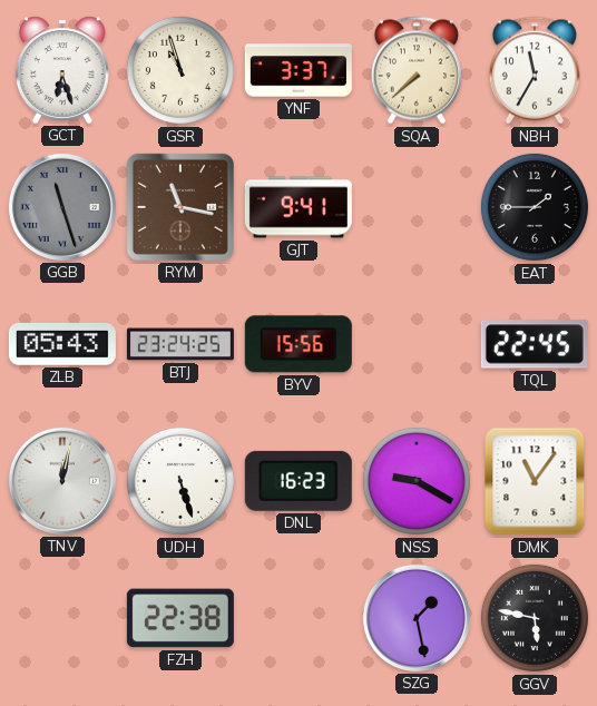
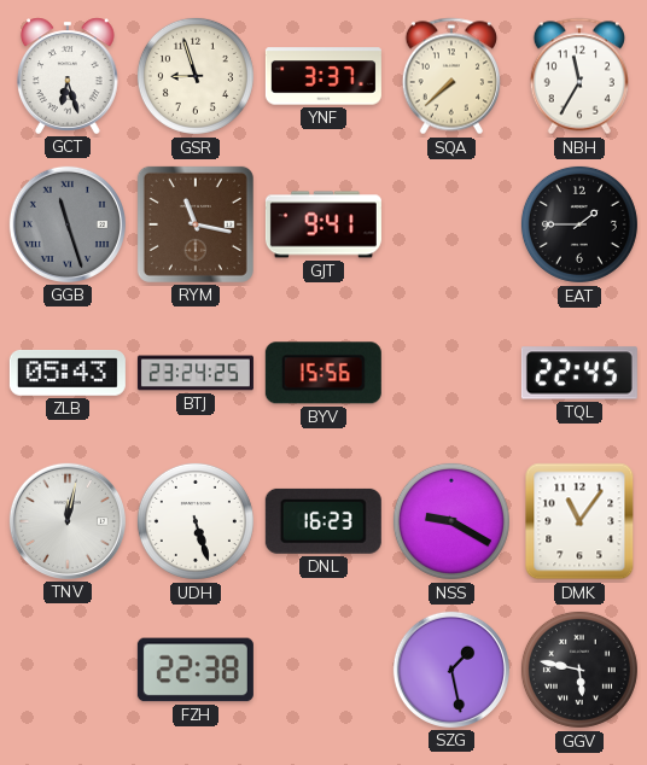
GSR: 10:57 -> 8:57 (196, 76)
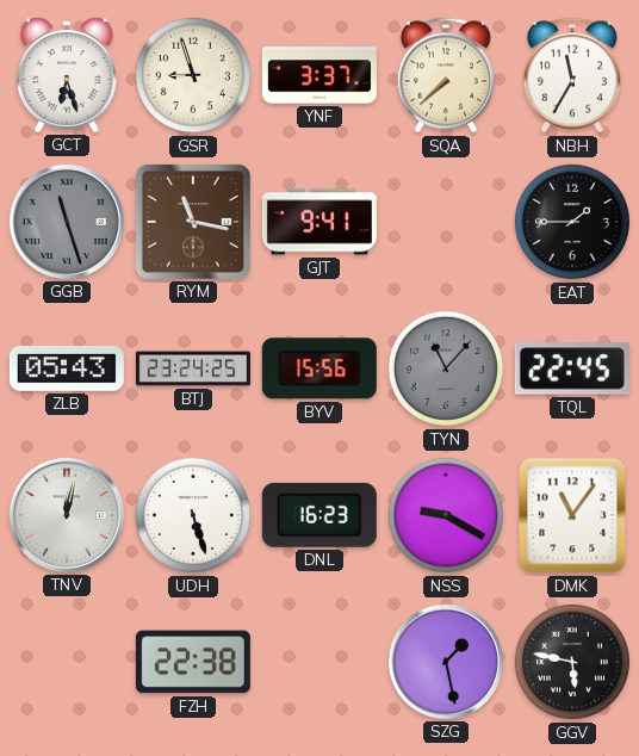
TYN: none -> 11:07 (446, 368)
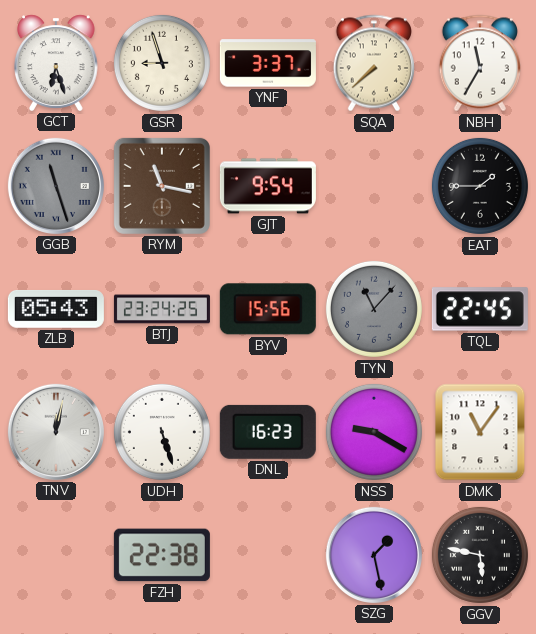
GJT: 9:41 -> 9:54 (268, 186)
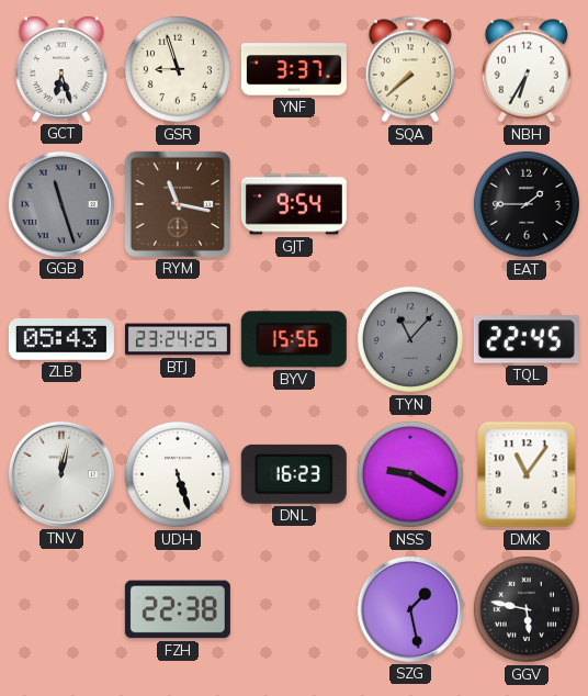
NBH: 11:35 -> 6:35 (527, 69)
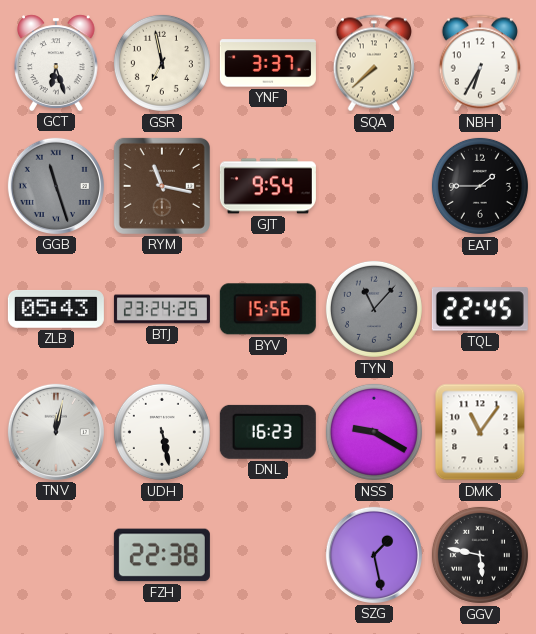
GSR: 8:57 -> 6:58 (162, 63)
UDH: 5:27 -> 5:28 (162, 432)
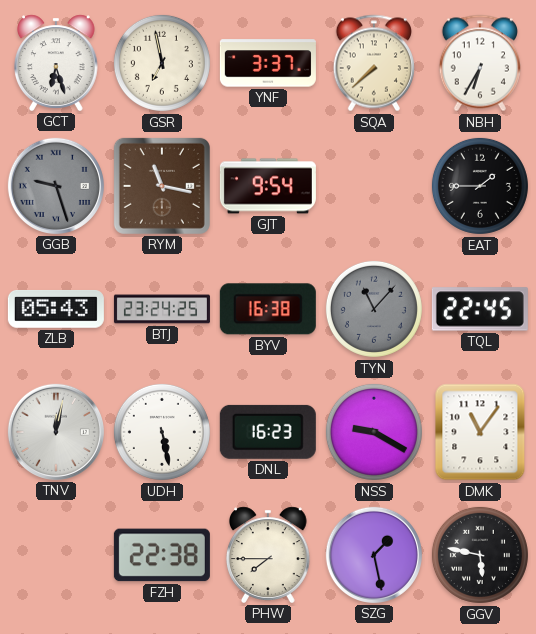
GGB: 11:27 -> 9:27 (56, 186)
BYV: 15:56 -> 16:38 (268, 309)
PHW: none -> 7:45 (268, 555)
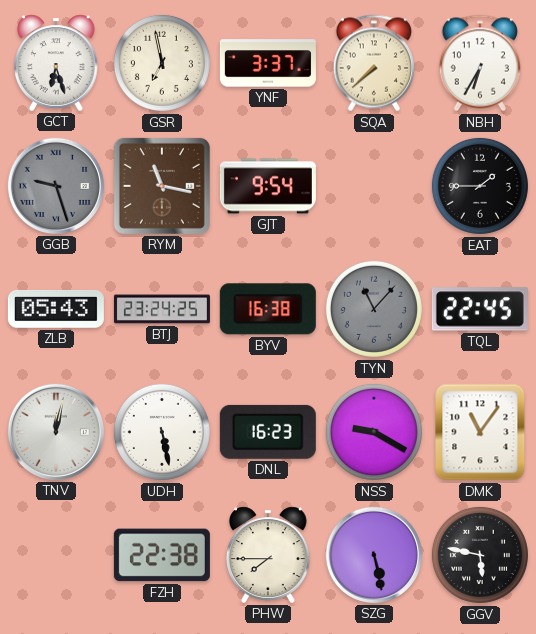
SZG: 1:28 -> 5:28 (374, 555)
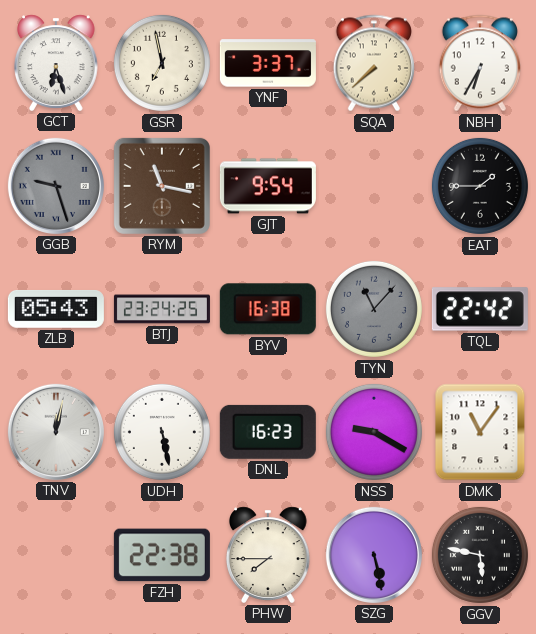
TQL: 22:45 -> 22:42 (480, 309)
